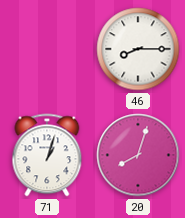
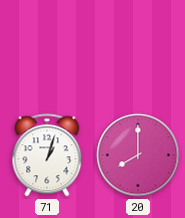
46: 8:15 -> none (138, 49)
20: 8:03 -> 8:00 (138, 155)
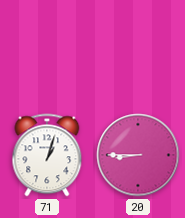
20: 8:00 -> 8:45 (138, 155)
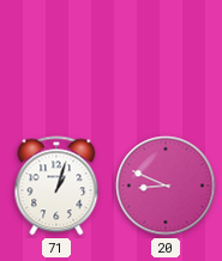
20: 8:45 -> 8:49 (166, 186)
